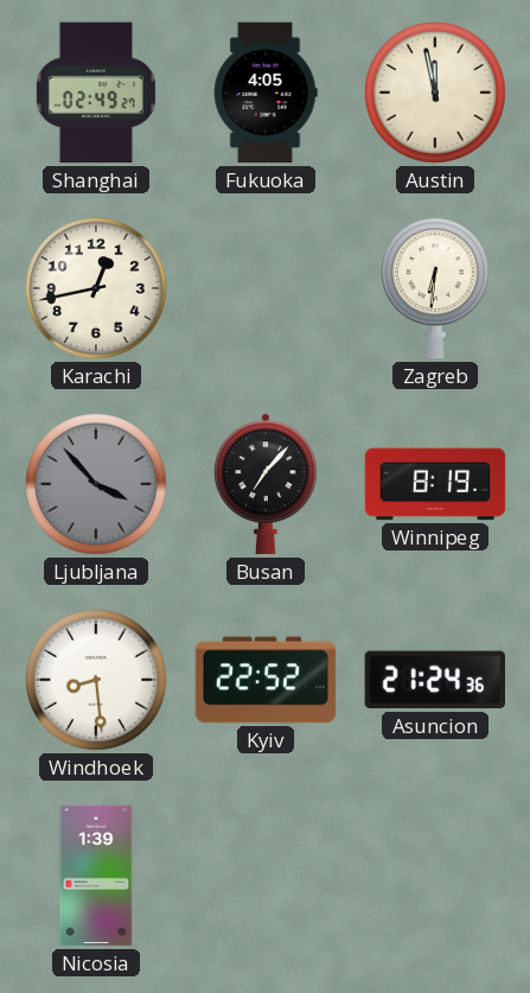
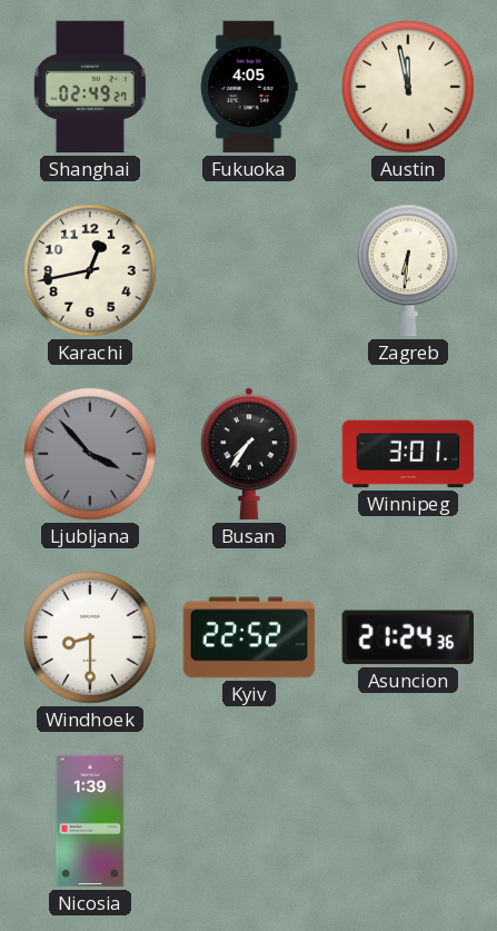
Busan: 7:07 -> 7:36 (249, 454)
Winnipeg: 8:19 -> 3:01 (408, 454)
Windhoek: 8:29 -> 8:30 (91, 638)
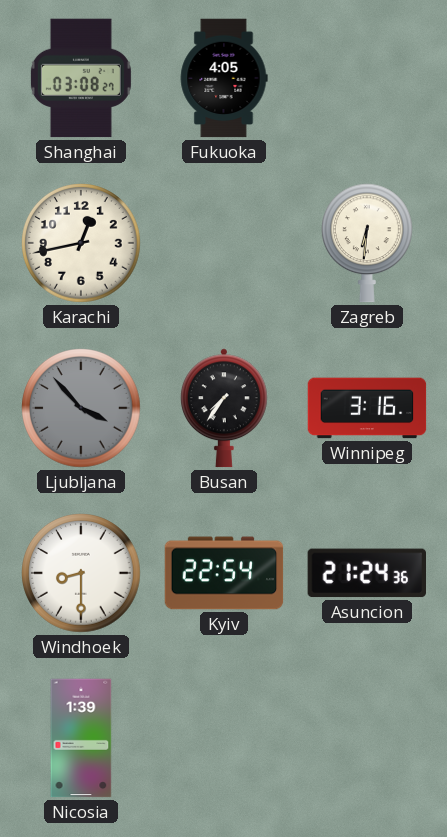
Shanghai: 02:49 -> 03:08 (81, 78)
Austin: 11:58 -> none (409, 88)
Winnipeg: 3:01 -> 3:16 (367, 408)
Kyiv: 22:52 -> 22:54 (224, 573)
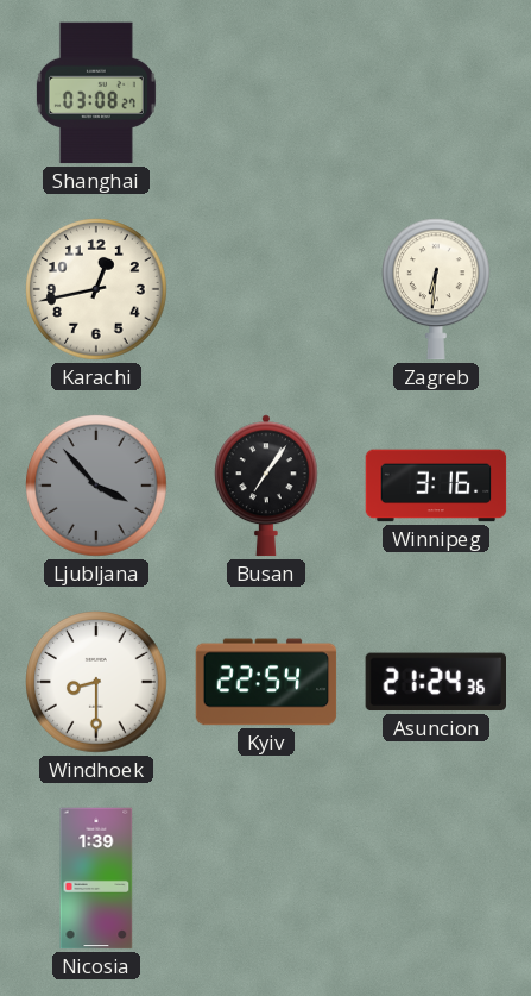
Fukuoka: 4:05 -> none (224, 78)
Busan: 7:36 -> 7:06 (266, 486)
